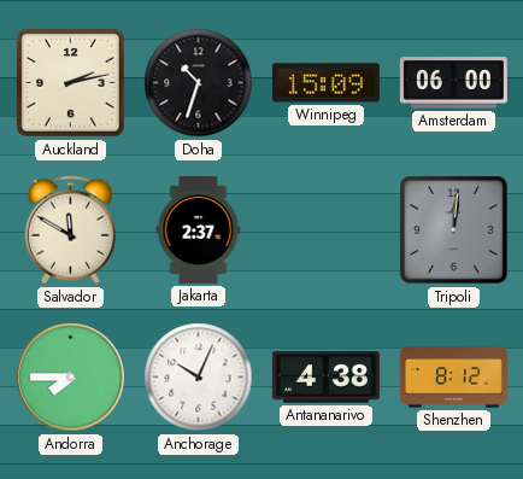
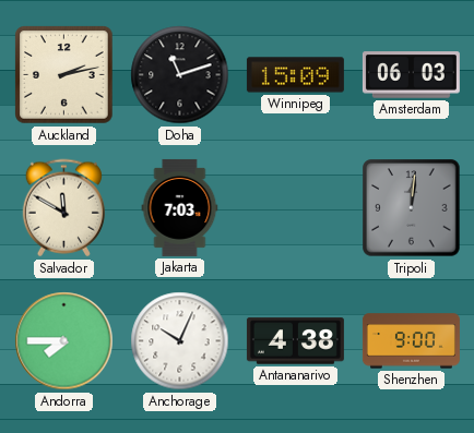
Doha: 10:33 -> 11:12 (180, 75)
Amsterdam: 06:00 -> 06:03 (411, 75)
Jakarta: 2:37 -> 7:03 (180, 207)
Shenzhen: 8:12 -> 9:00 (411, 341)
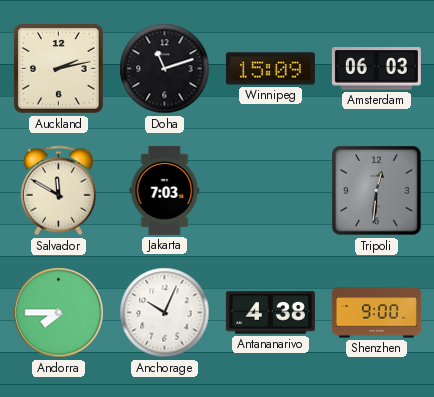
Tripoli: 12:01 -> 12:31 (377, 191)
